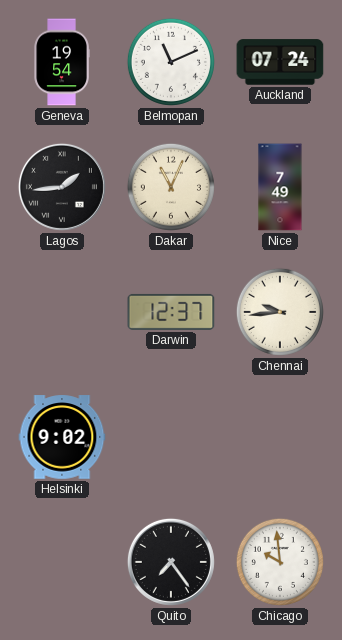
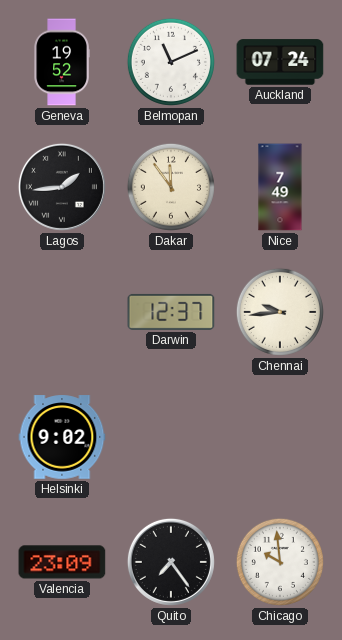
Geneva: 19:54 -> 19:52 (62, 62)
Dakar: 11:04 -> 11:54 (171, 187)
Valencia: none -> 23:09 (62, 562)
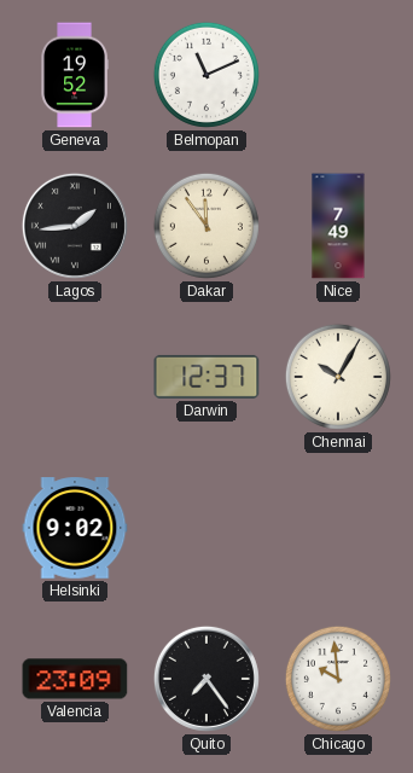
Auckland: 07:24 -> none (280, 62)
Chennai: 9:44 -> 10:05 (338, 377)
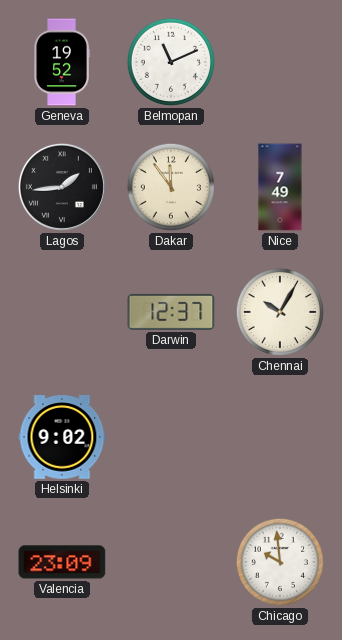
Quito: 7:24 -> none (206, 679)
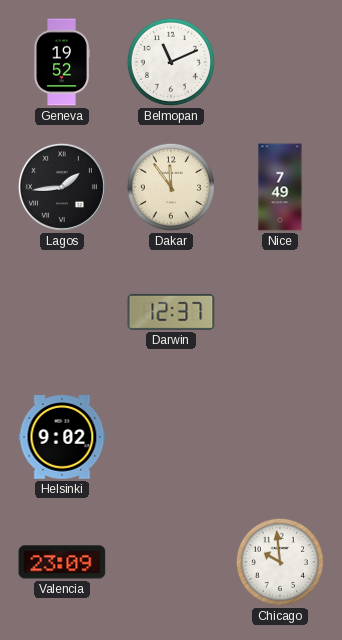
Chennai: 10:05 -> none (280, 312)
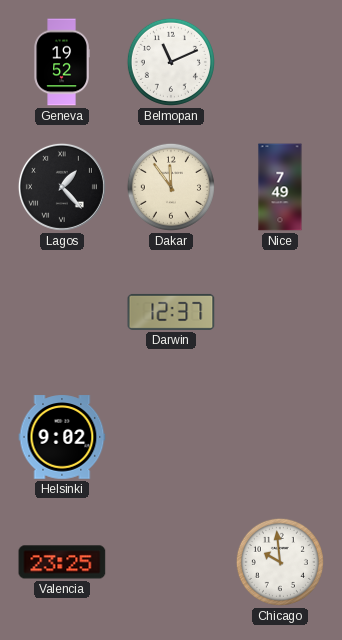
Lagos: 1:44 -> 1:23 (62, 187)
Valencia: 23:09 -> 23:25 (62, 562)
